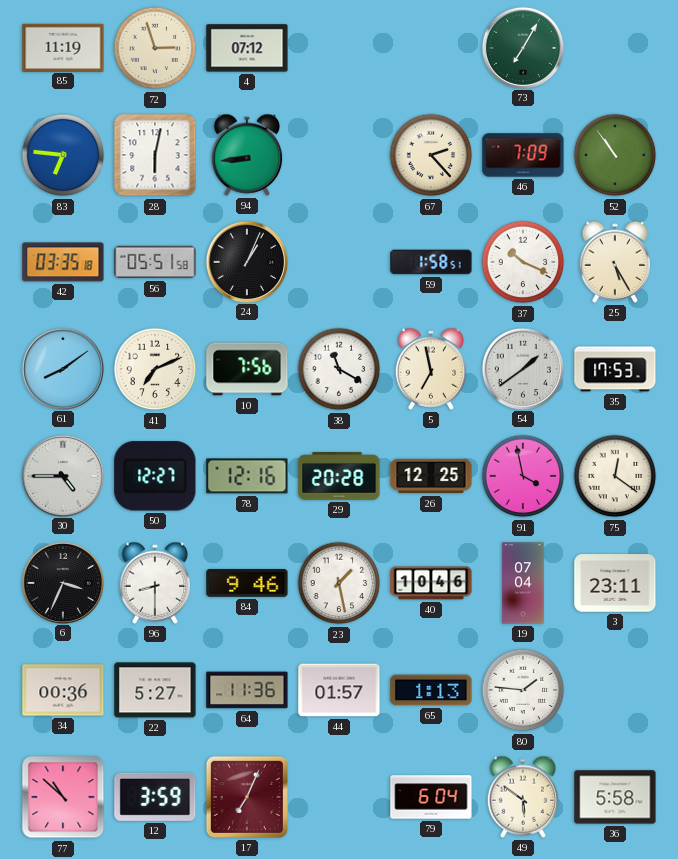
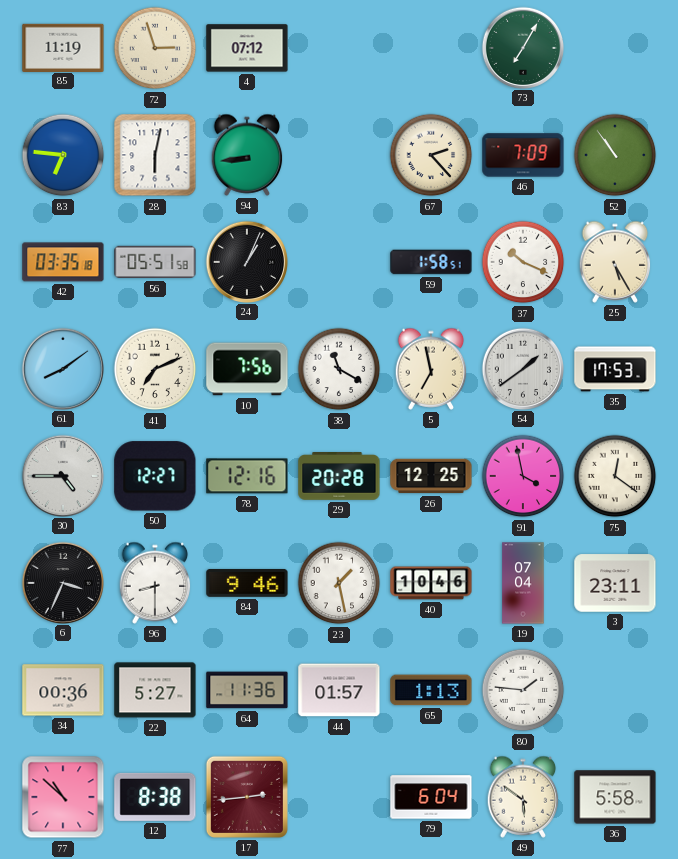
12: 3:59 -> 8:38 (155, 797)
17: 7:04 -> 2:44 (247, 797)
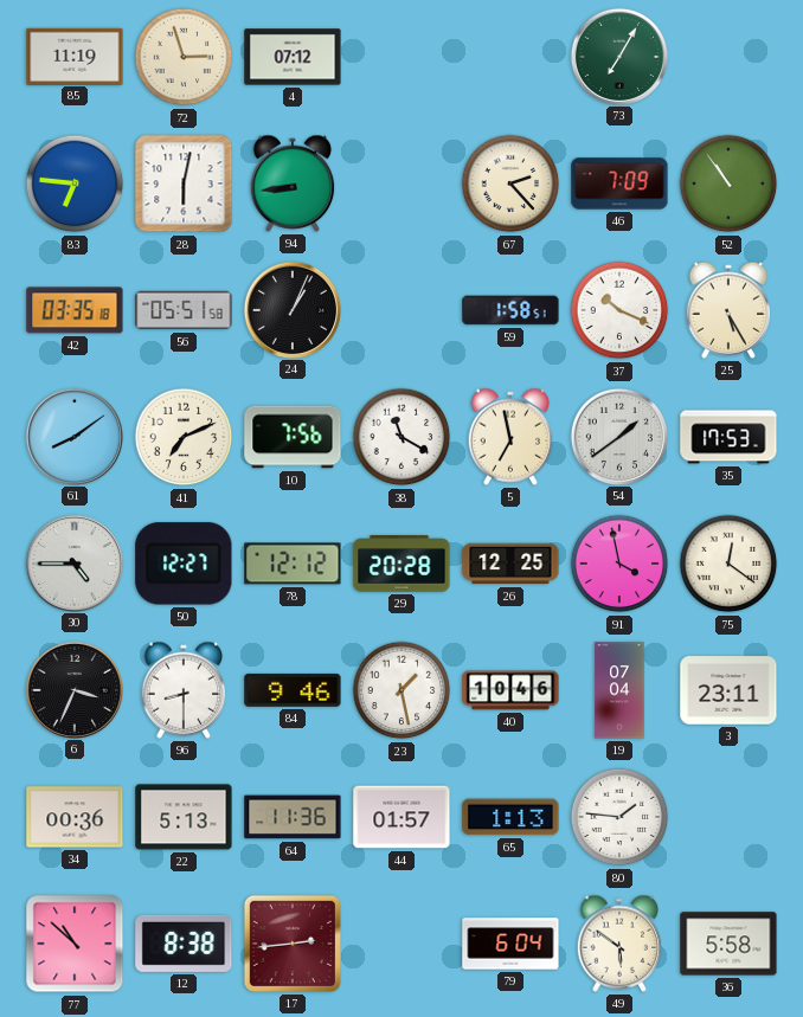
78: 12:16 -> 12:12 (293, 564)
22: 5:27 -> 5:13 (184, 817)
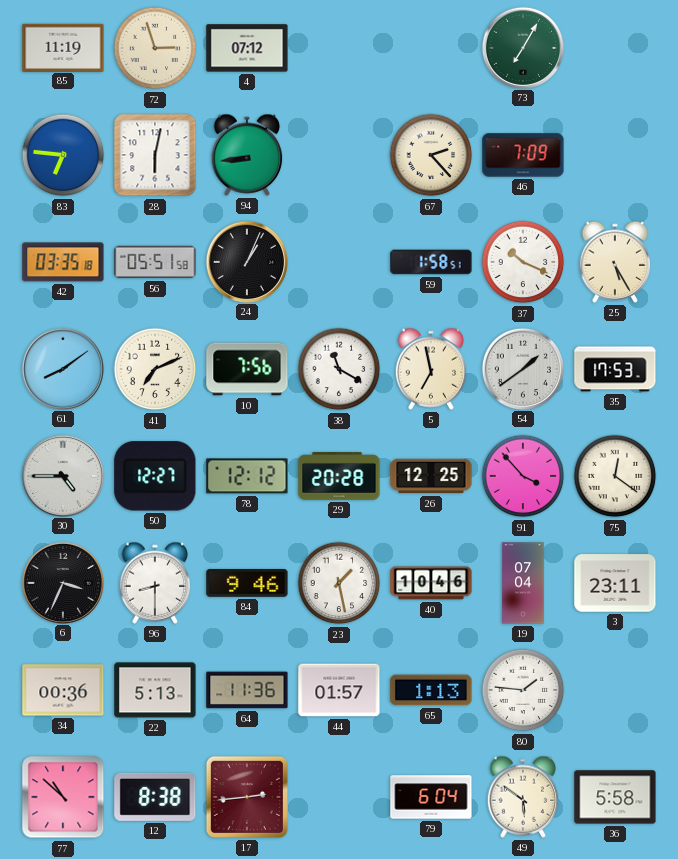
52: 10:54 -> none (728, 184)
91: 3:58 -> 3:53 (523, 476)
